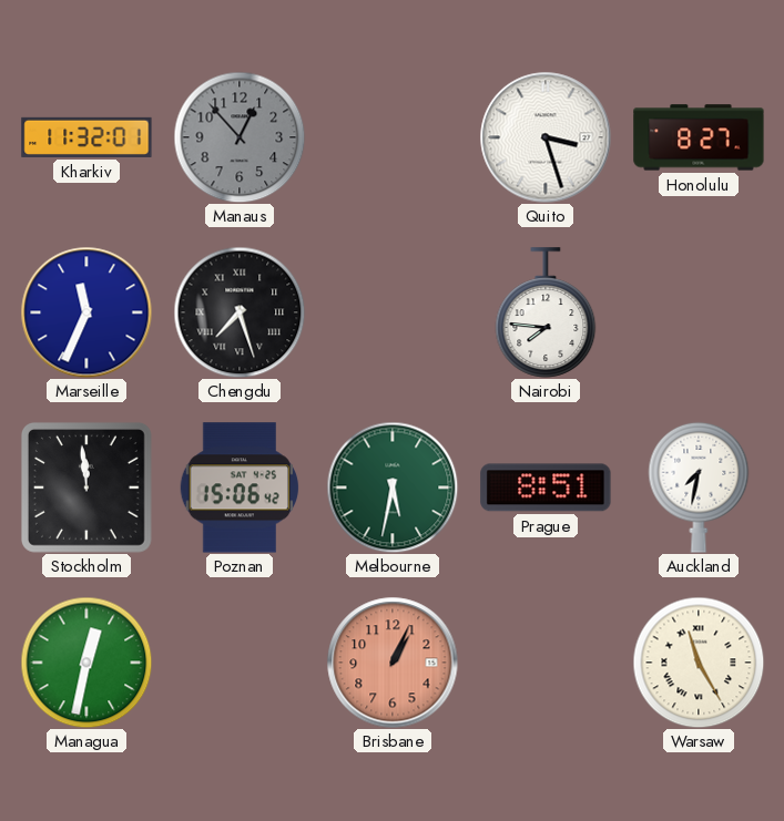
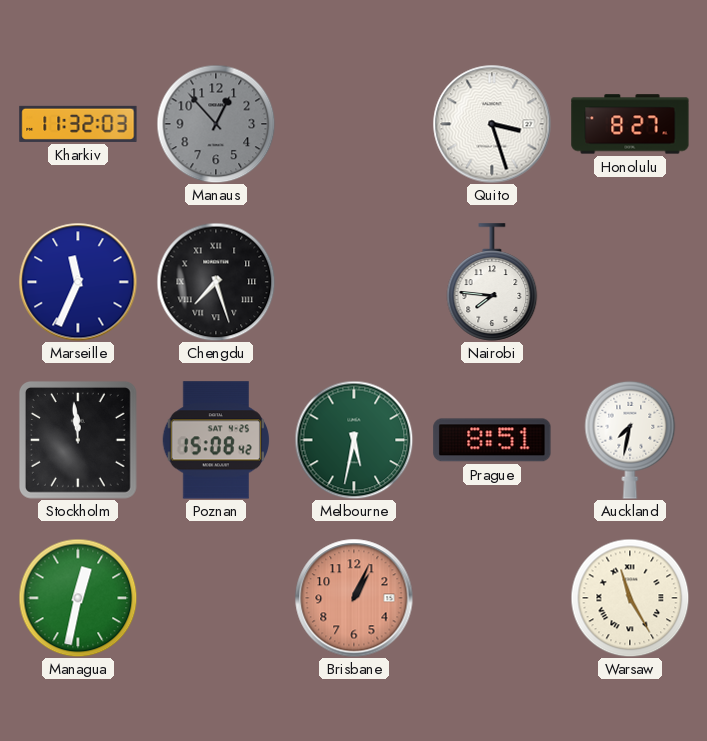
Kharkiv: 11:32:01 -> 11:32:03 (78, 124)
Poznan: 15:06 -> 15:08 (216, 440)
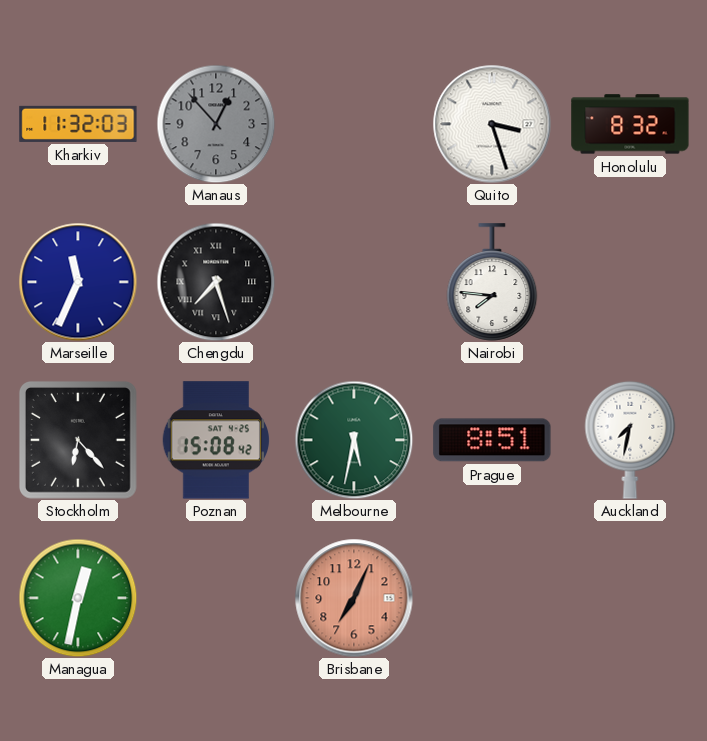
Honolulu: 8:27 -> 8:32 (630, 124)
Stockholm: 11:59 -> 6:23 (78, 440)
Brisbane: 1:04 -> 7:04 (354, 598)
Warsaw: 11:25 -> none (630, 598)
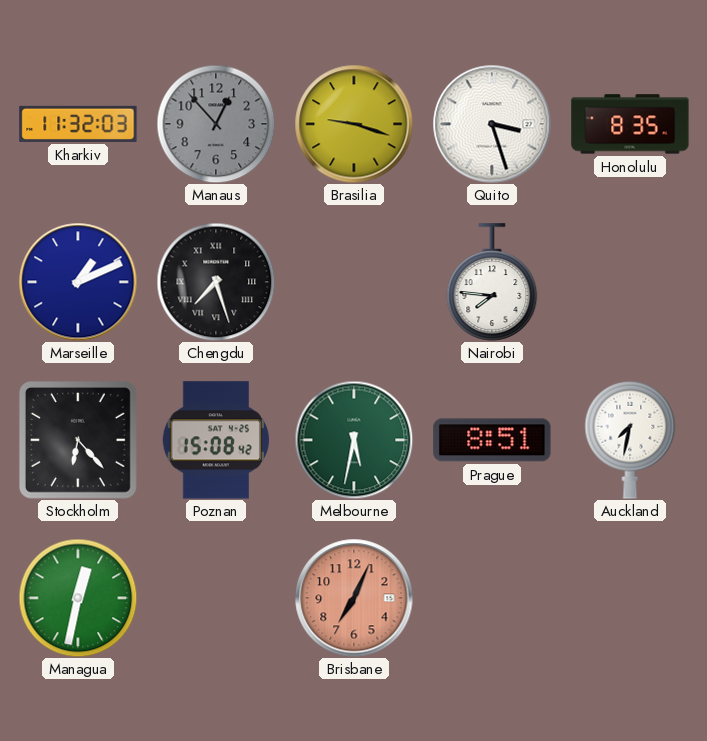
Brasilia: none -> 9:18 (354, 124)
Honolulu: 8:32 -> 8:35 (630, 124)
Marseille: 11:34 -> 1:11 (78, 282)
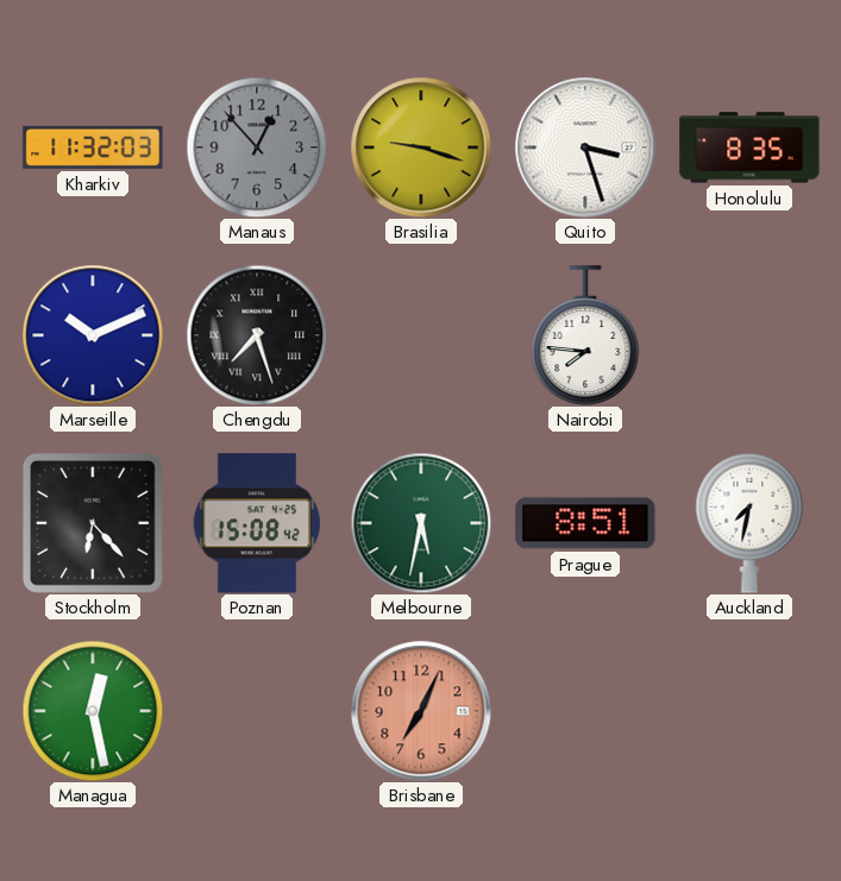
Marseille: 1:11 -> 10:11 (93, 335)
Managua: 12:32 -> 12:28 (93, 711)
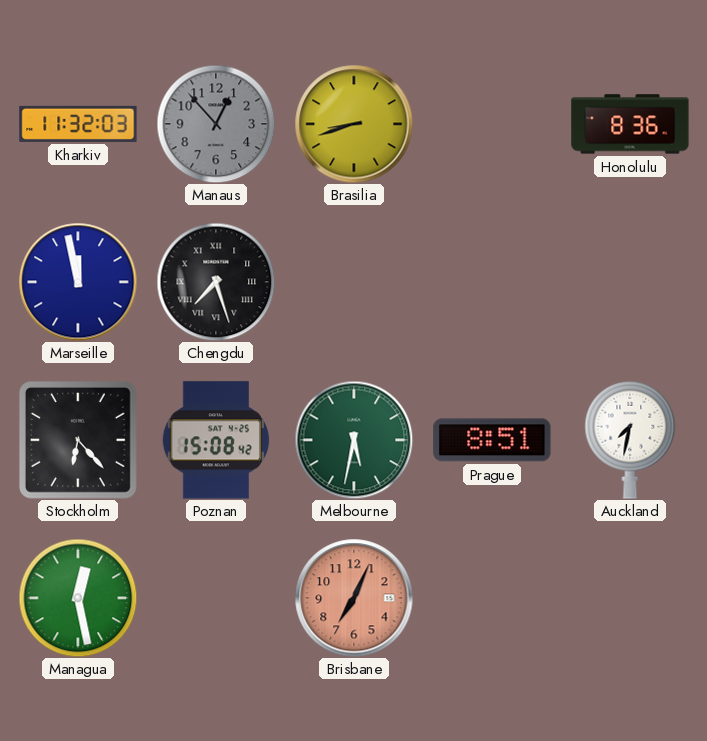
Brasilia: 9:18 -> 8:42 (354, 124)
Quito: 3:27 -> none (585, 147)
Honolulu: 8:35 -> 8:36 (630, 124)
Marseille: 10:11 -> 11:58 (78, 282)
Nairobi: 7:46 -> none (585, 335)
